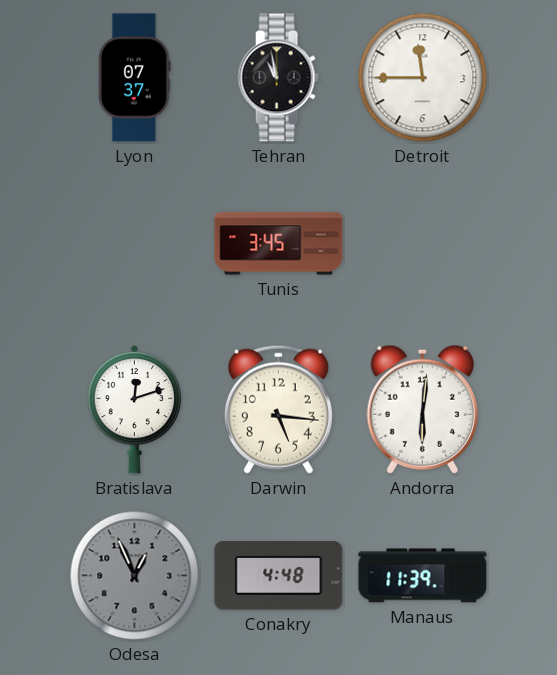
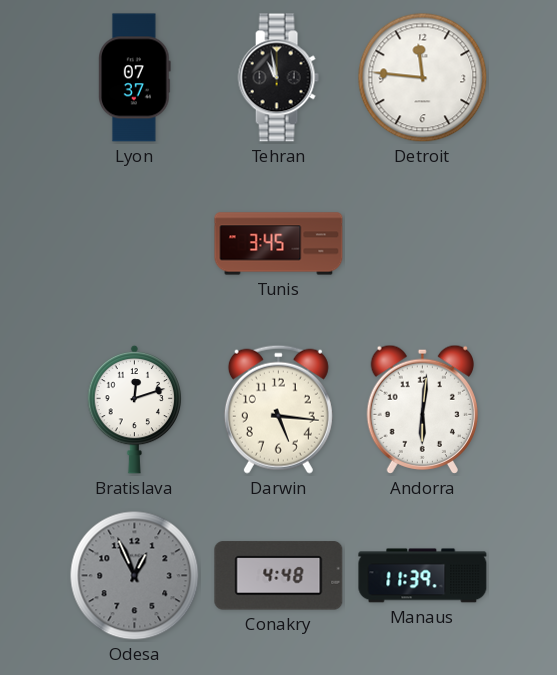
Detroit: 11:45 -> 11:46 (423, 78)
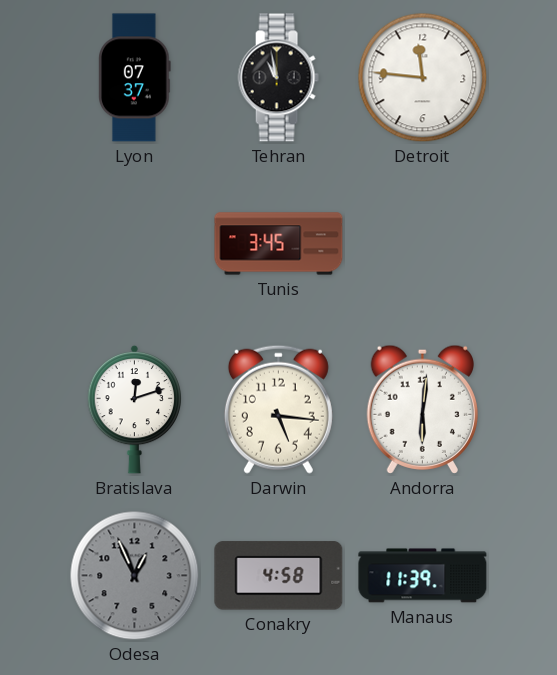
Conakry: 4:48 -> 4:58 (279, 576)
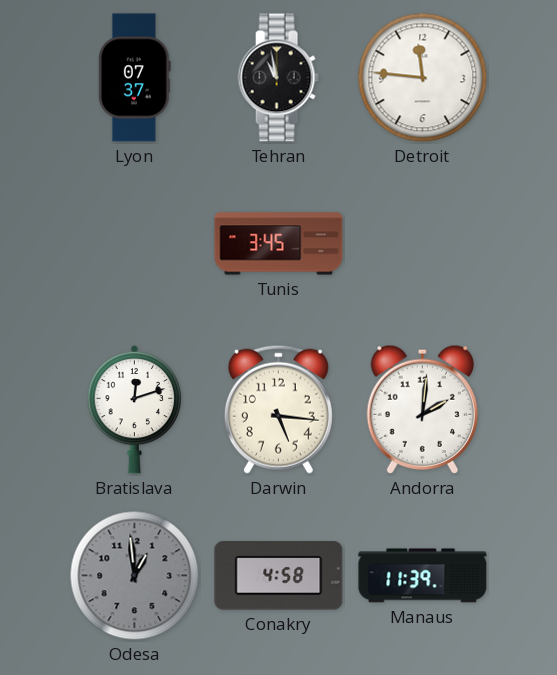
Andorra: 6:01 -> 2:01 (422, 409)
Odesa: 12:56 -> 12:59 (135, 576)
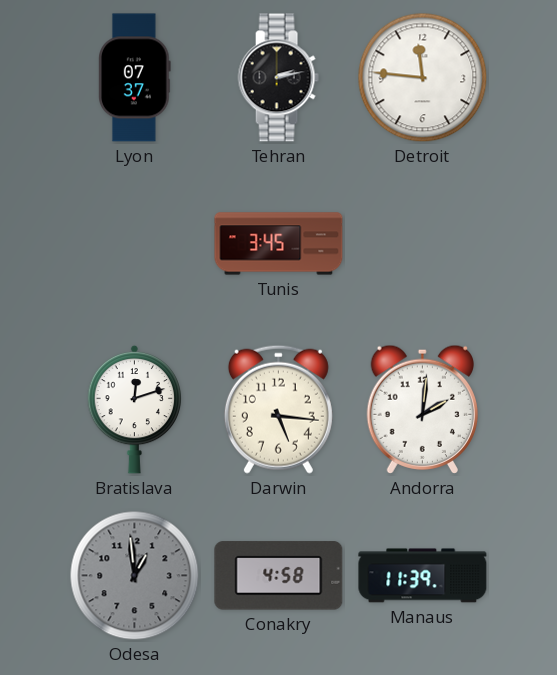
Tehran: 10:58 -> 2:13 (278, 78)
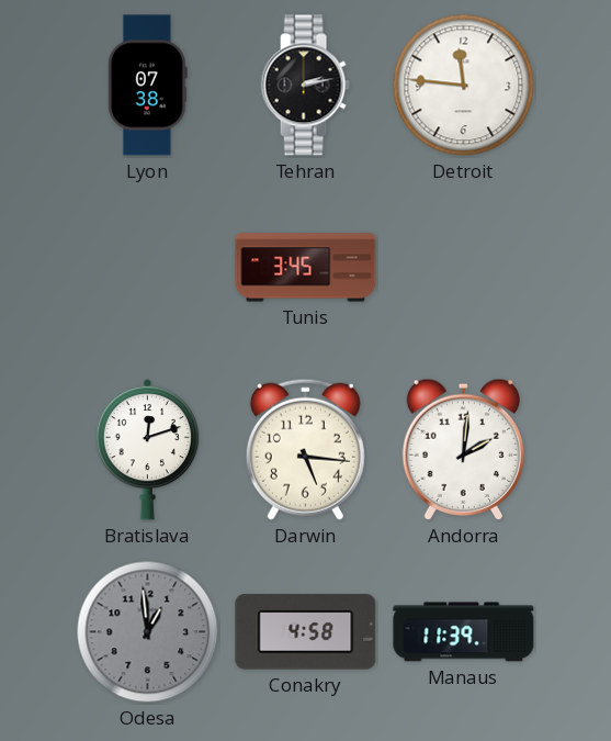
Lyon: 07:37 -> 07:38 (148, 86)
